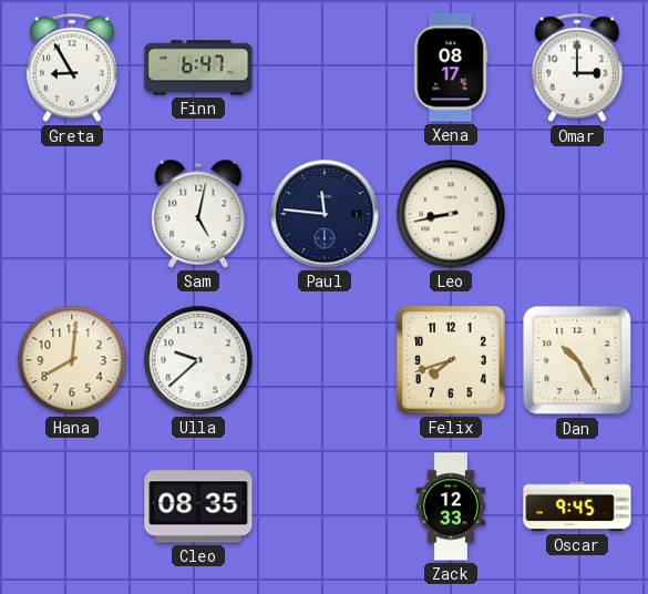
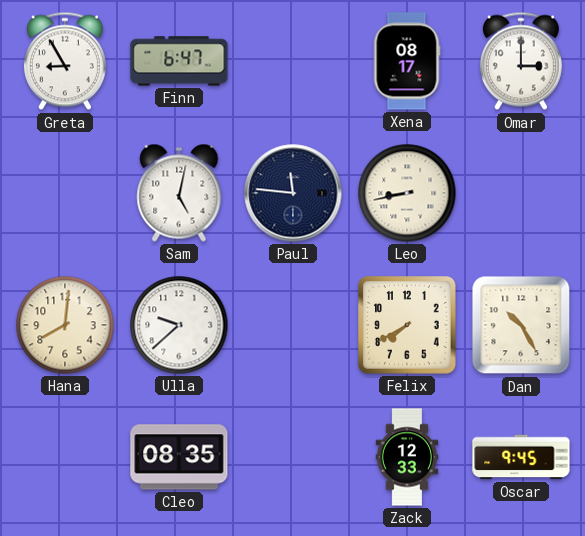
Felix: 7:42 -> 7:40 (408, 326)
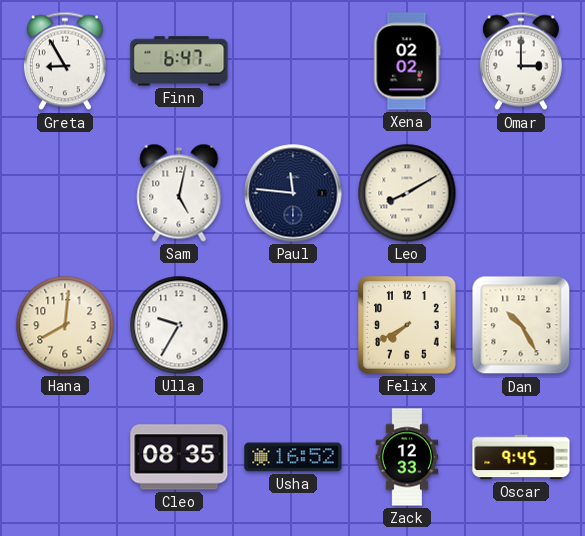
Xena: 08:17 -> 02:02 (407, 61)
Leo: 8:43 -> 8:10 (407, 193)
Ulla: 9:38 -> 9:35 (179, 325)
Usha: none -> 16:52 (293, 457)
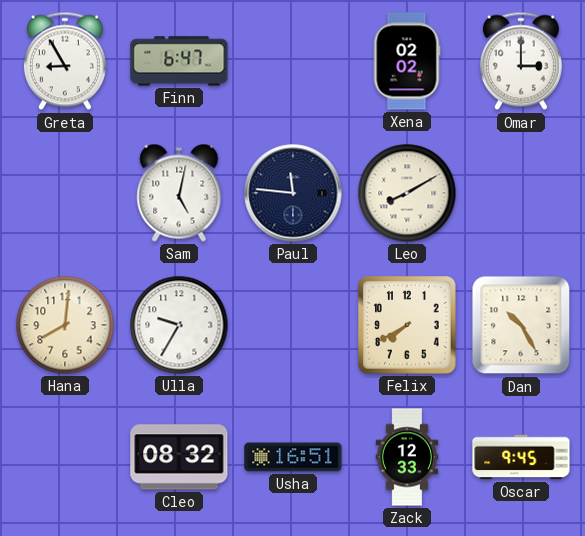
Cleo: 08:35 -> 08:32 (179, 457)
Usha: 16:52 -> 16:51 (293, 457)
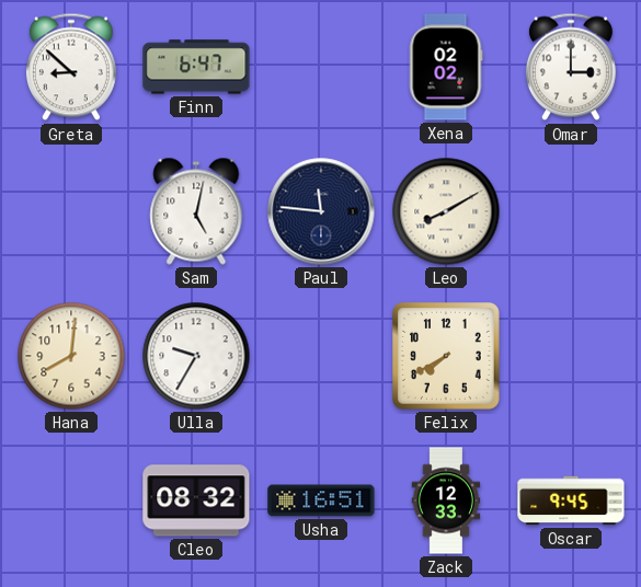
Greta: 8:55 -> 8:52 (71, 67)
Dan: 10:25 -> none (521, 325)
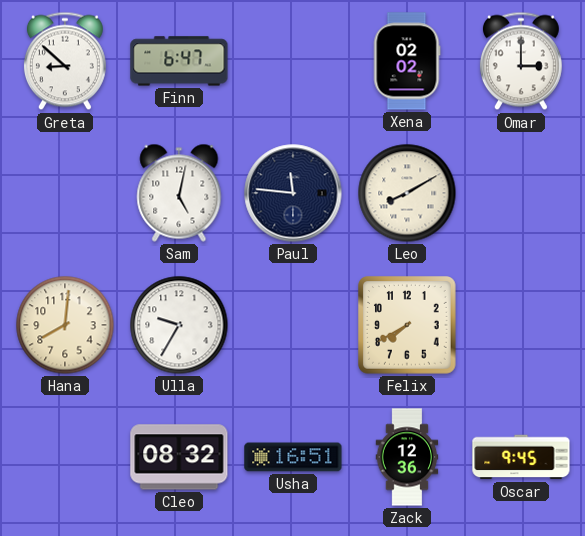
Zack: 12:33 -> 12:36 (407, 457)
